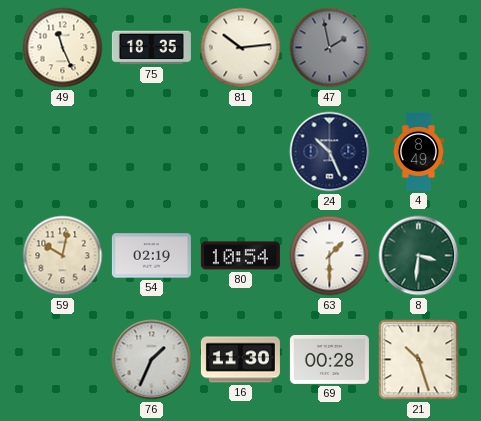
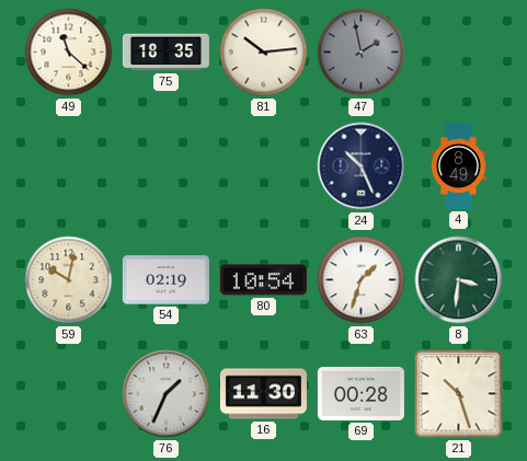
49: 11:26 -> 11:22 (69, 53)
63: 1:30 -> 1:33 (362, 280)
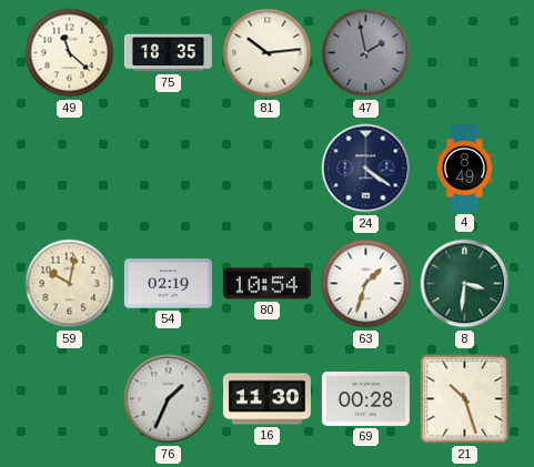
24: 10:26 -> 4:21 (366, 169)
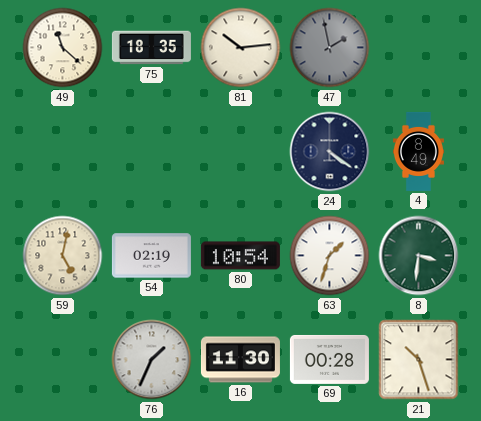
59: 10:02 -> 5:02 (63, 256)
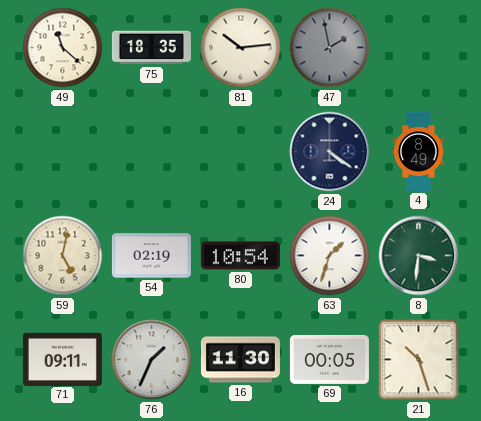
71: none -> 09:11 (62, 359)
69: 00:28 -> 00:05 (329, 359)
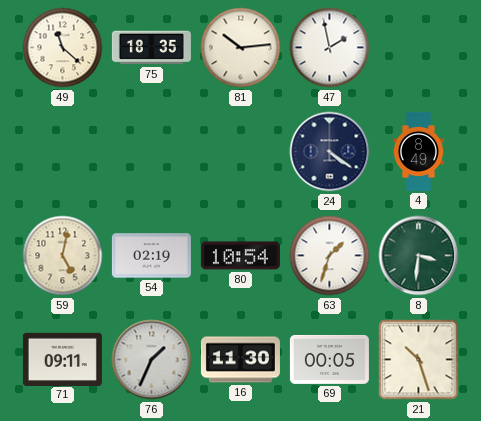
47 dial: grey -> white (330, 48)
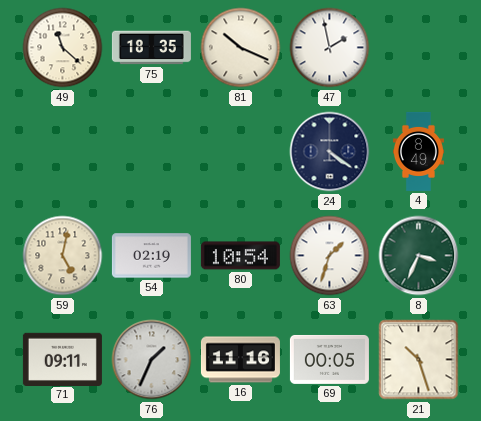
81: 10:14 -> 10:19 (241, 48)
8: 3:31 -> 3:34 (419, 256)
16: 11:30 -> 11:16 (240, 360)
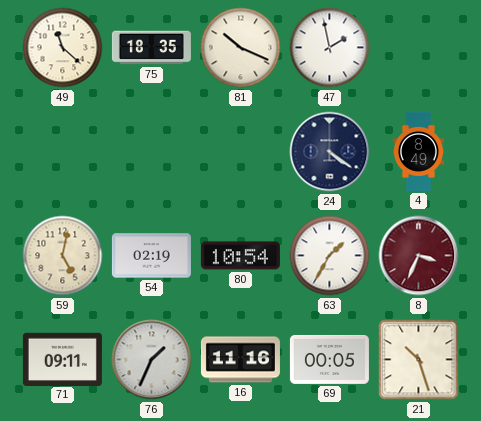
63: 1:33 -> 1:35 (330, 256)
8 dial: green -> burgundy (419, 256)
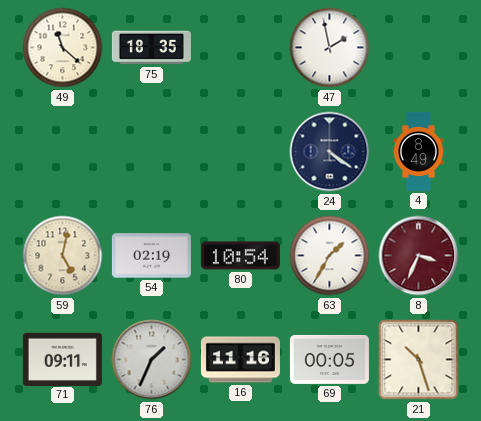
81: 10:19 -> none (241, 48)
